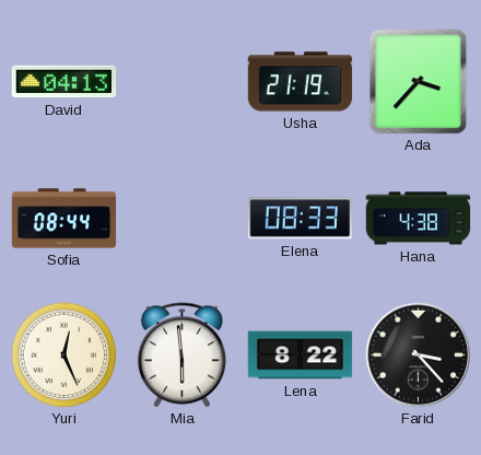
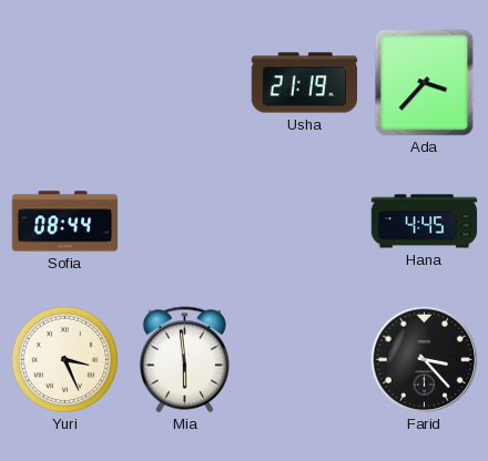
David: 04:13 -> none (64, 82)
Elena: 08:33 -> none (301, 219)
Hana: 4:38 -> 4:45 (425, 222)
Yuri: 12:26 -> 3:26 (64, 359)
Lena: 8:22 -> none (301, 355)
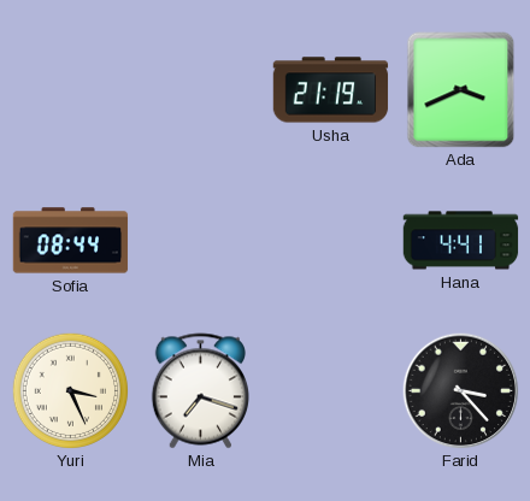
Ada: 3:37 -> 3:41 (461, 90)
Hana: 4:45 -> 4:41 (461, 241)
Mia: 5:59 -> 7:18 (200, 391)
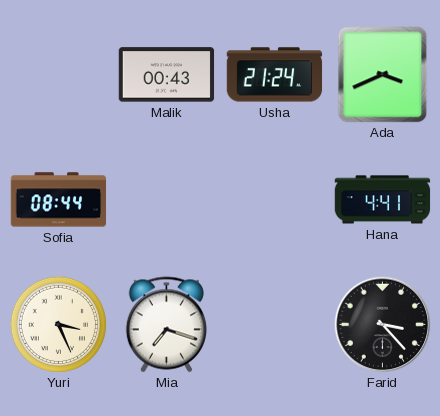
Malik: none -> 00:43 (167, 75)
Usha: 21:19 -> 21:24 (275, 75)
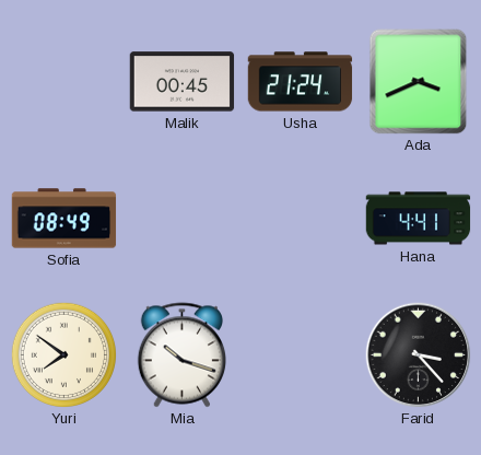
Malik: 00:43 -> 00:45 (183, 82)
Sofia: 08:44 -> 08:49 (64, 219)
Yuri: 3:26 -> 7:51 (63, 354)
Mia: 7:18 -> 10:18 (181, 355)
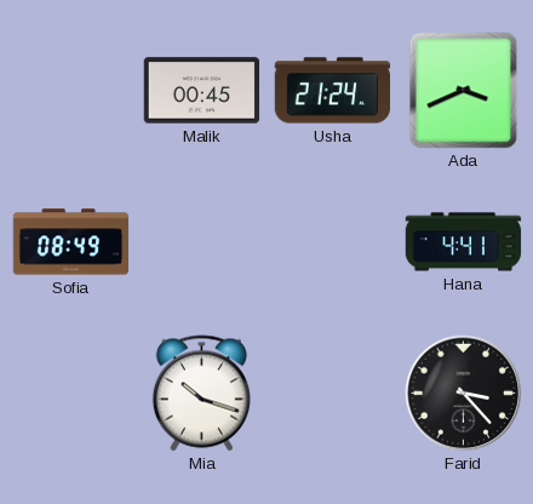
Yuri: 7:51 -> none (63, 354)
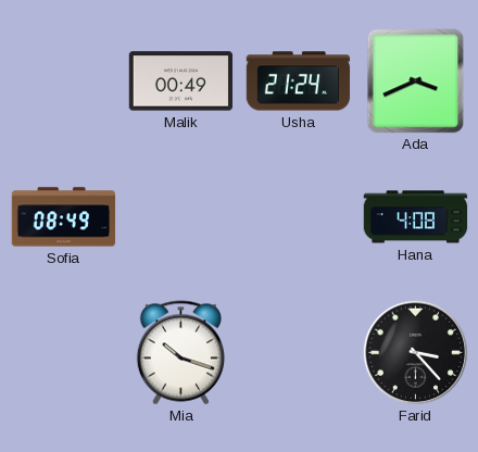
Malik: 00:45 -> 00:49 (181, 81)
Hana: 4:41 -> 4:08 (416, 217)
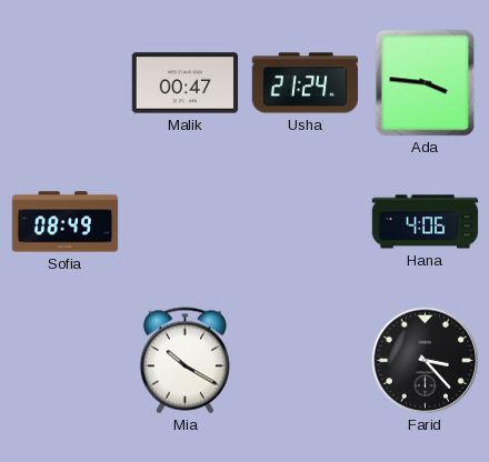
Malik: 00:49 -> 00:47 (186, 83)
Ada: 3:41 -> 3:46 (426, 83)
Hana: 4:08 -> 4:06 (426, 222)
Mia: 10:18 -> 10:20 (184, 361)
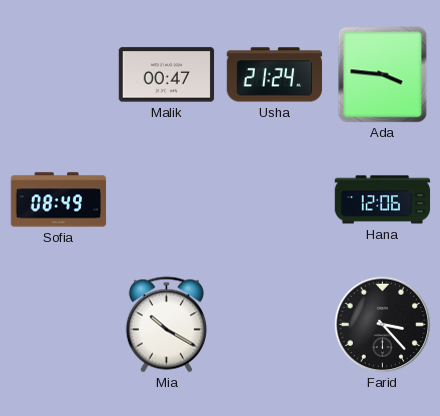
Hana: 4:06 -> 12:06 (383, 200)
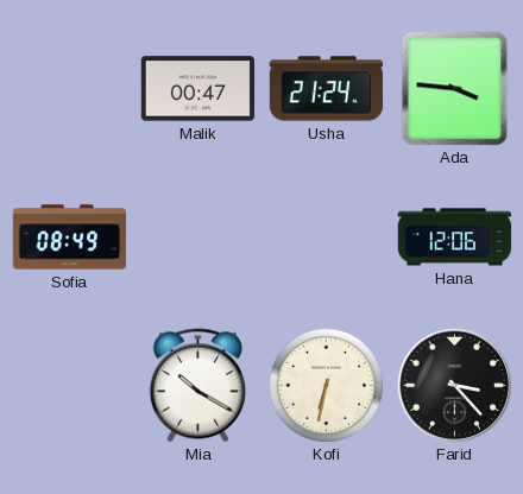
Kofi: none -> 6:32 (326, 385)
